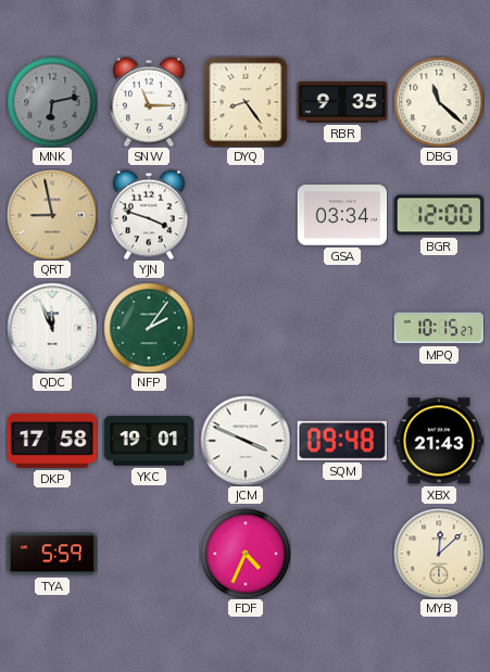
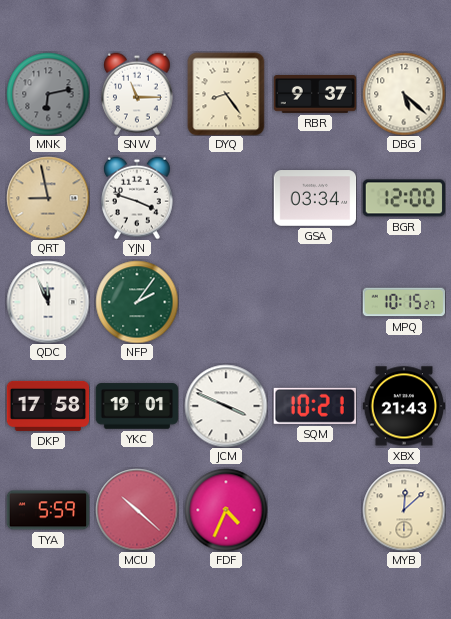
RBR: 9:35 -> 9:37 (315, 95)
DBG: 11:22 -> 5:22 (404, 94)
SQM: 09:48 -> 10:21 (315, 406)
MCU: none -> 10:22 (137, 510)
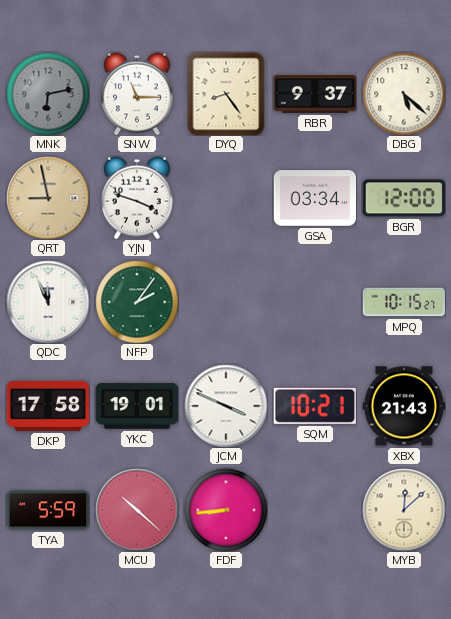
FDF: 4:34 -> 8:44 (226, 510)
